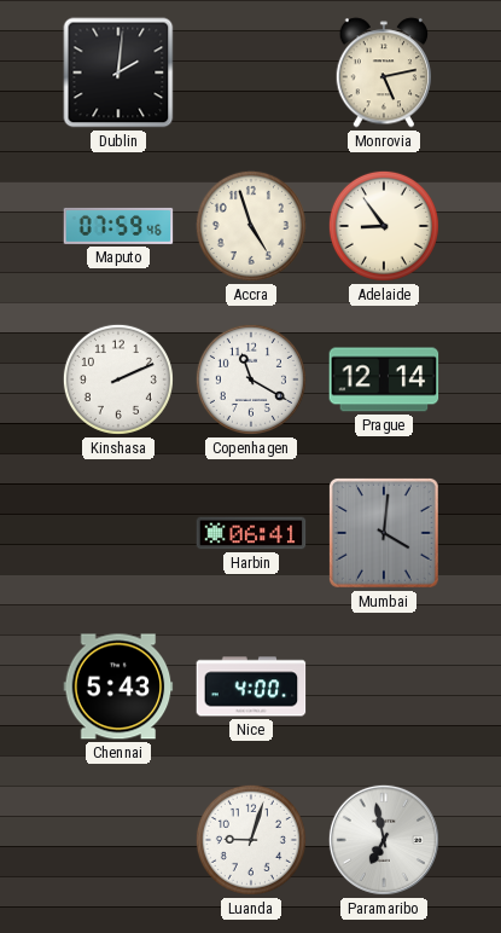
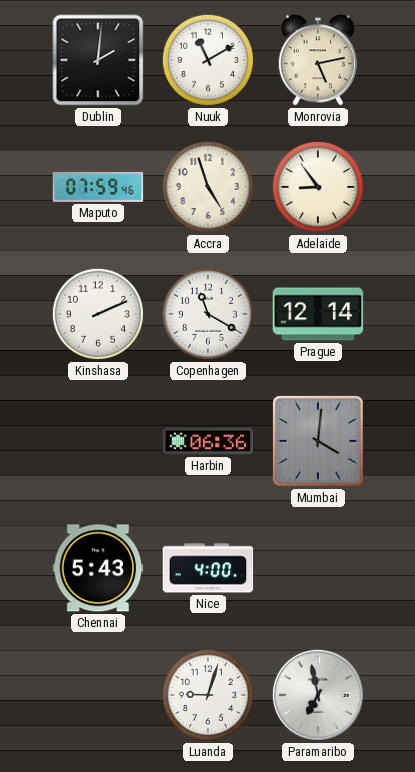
Nuuk: none -> 11:10 (208, 60)
Harbin: 06:41 -> 06:36 (208, 441)
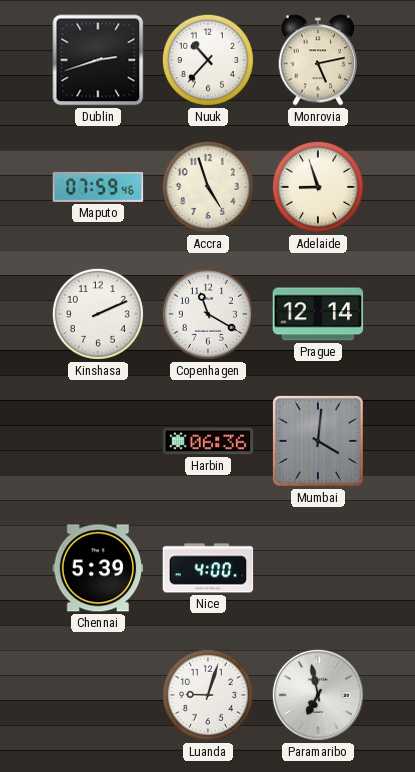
Dublin: 2:01 -> 2:42 (98, 60)
Nuuk: 11:10 -> 10:37 (208, 60)
Adelaide: 8:54 -> 8:57 (318, 187)
Chennai: 5:43 -> 5:39 (98, 568)
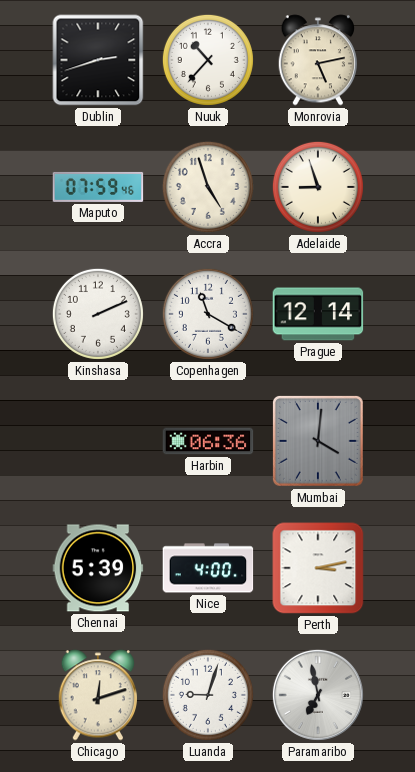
Perth: none -> 3:13 (318, 568)
Chicago: none -> 12:12 (98, 695)
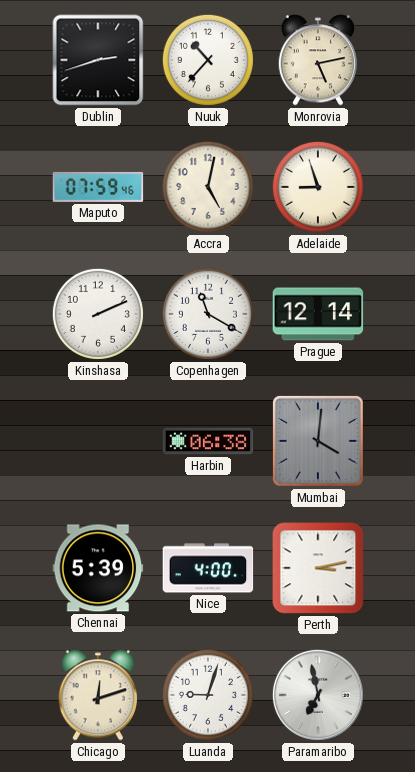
Accra: 4:57 -> 5:02 (208, 187)
Harbin: 06:36 -> 06:38 (208, 441)
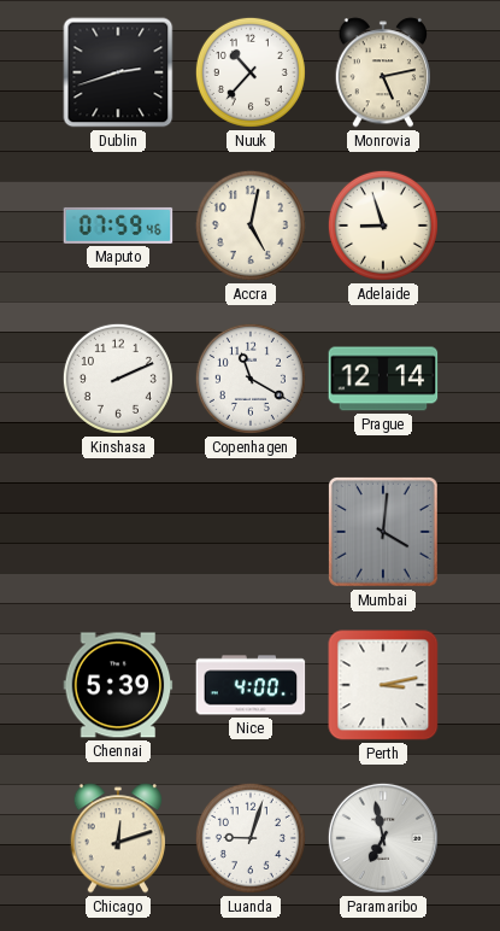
Harbin: 06:38 -> none (208, 441)
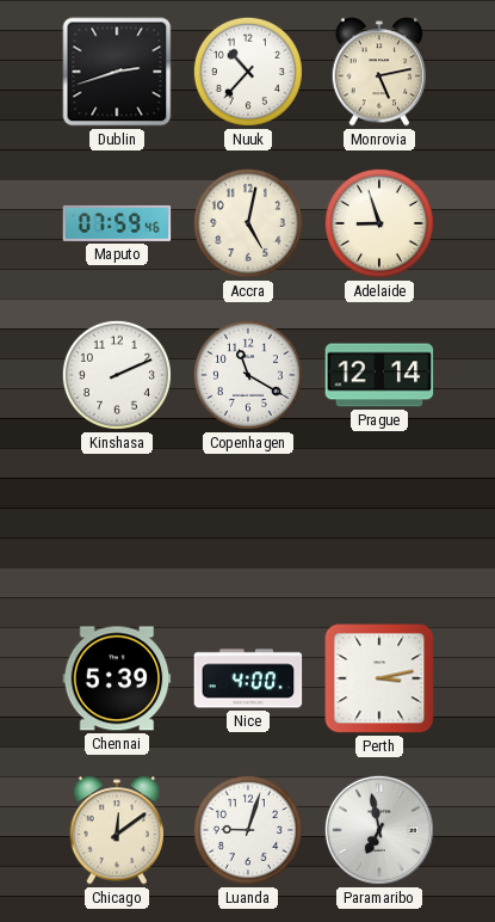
Mumbai: 4:01 -> none (383, 532)
Chicago: 12:12 -> 12:09 (117, 830)
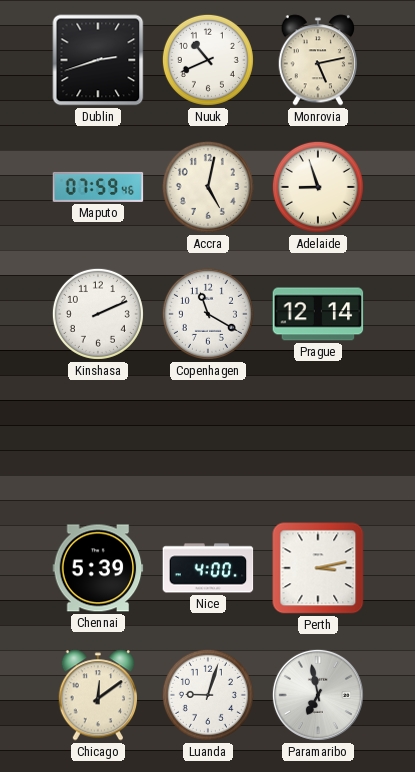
Nuuk: 10:37 -> 10:41 (208, 60)
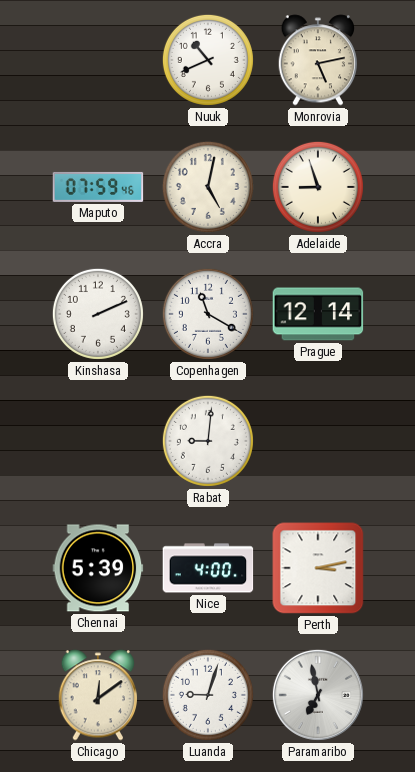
Dublin: 2:42 -> none (98, 60)
Rabat: none -> 9:01 (208, 441)
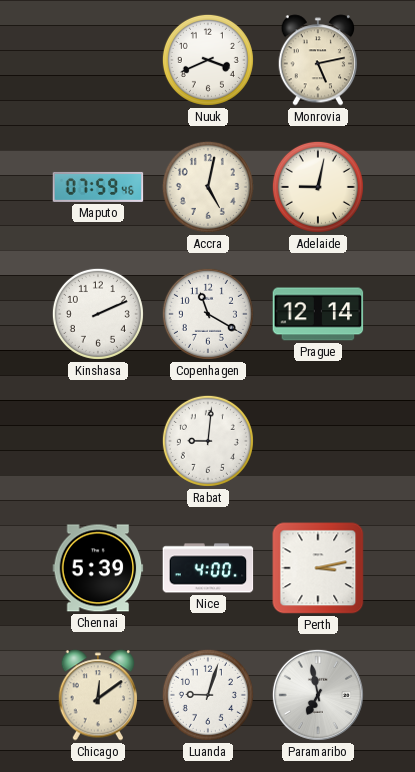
Nuuk: 10:41 -> 3:41 (208, 60)
Adelaide: 8:57 -> 9:02 (318, 187)
